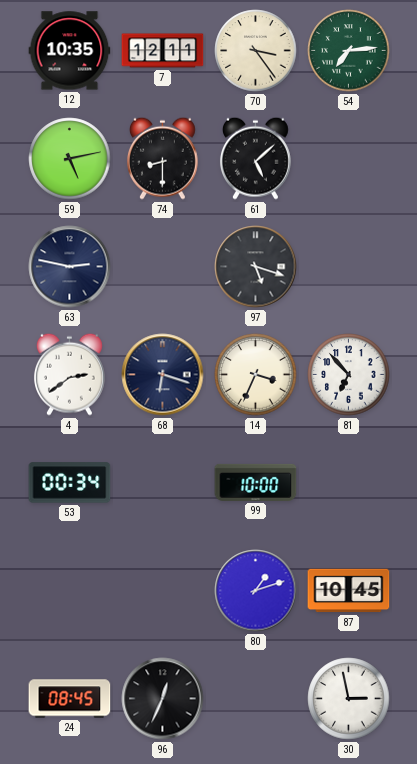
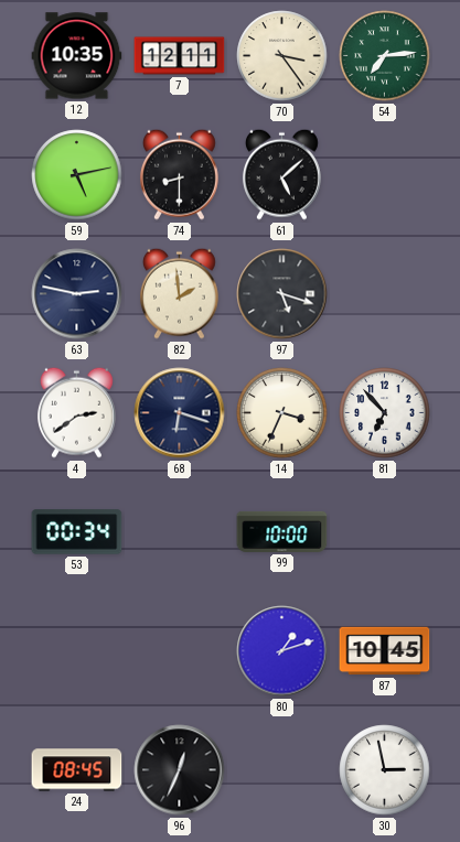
82: none -> 1:59 (179, 293)
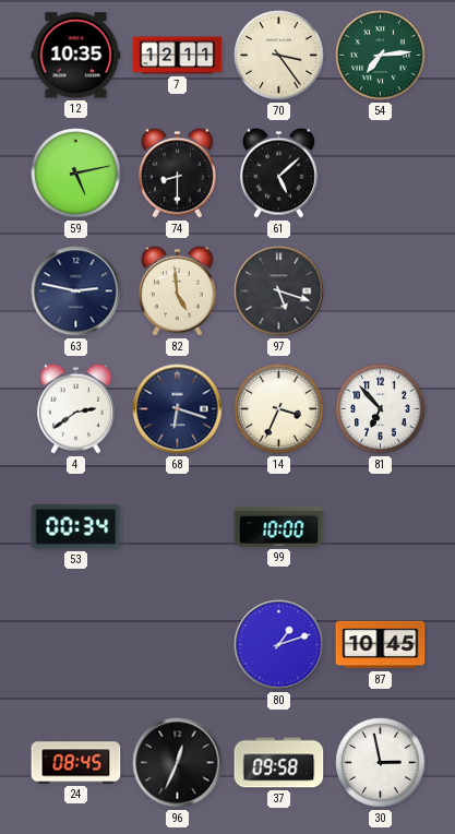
82: 1:59 -> 4:59 (177, 290)
37: none -> 09:58 (279, 763)
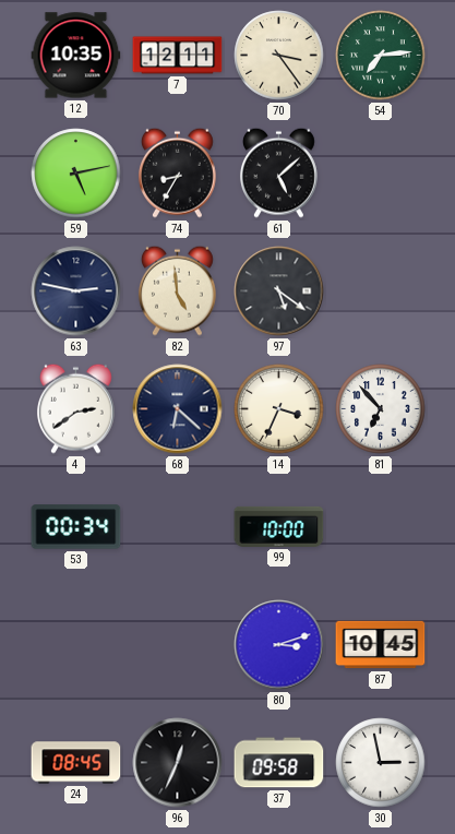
74: 8:30 -> 8:35 (177, 172)
97: 5:18 -> 5:21 (279, 291)
68: 6:18 -> 6:22 (178, 409)
80: 1:12 -> 3:12 (279, 645)
